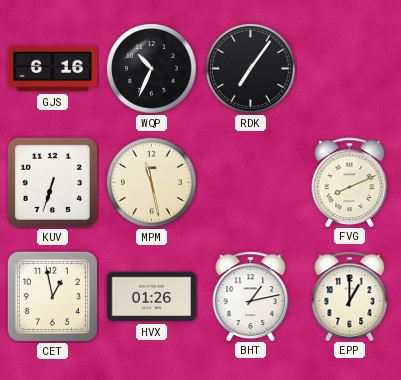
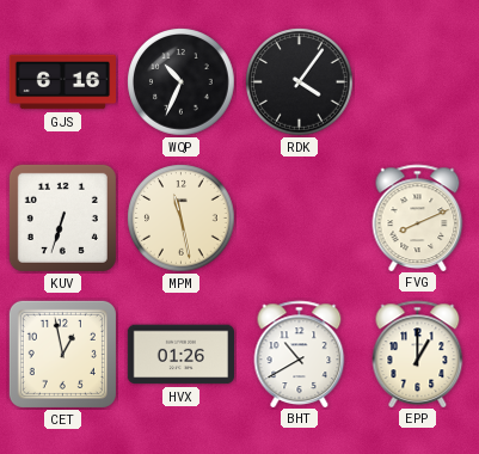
RDK: 7:06 -> 4:06 (300, 82)
BHT: 1:13 -> 10:40 (300, 354)
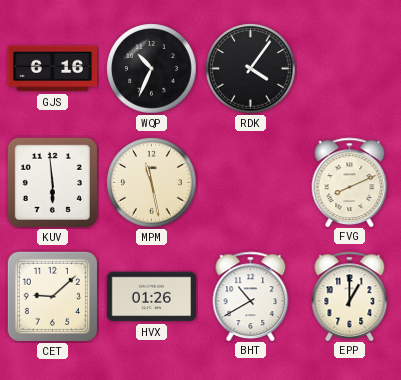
KUV: 6:33 -> 5:59 (52, 182)
CET: 12:58 -> 9:08 (52, 296)
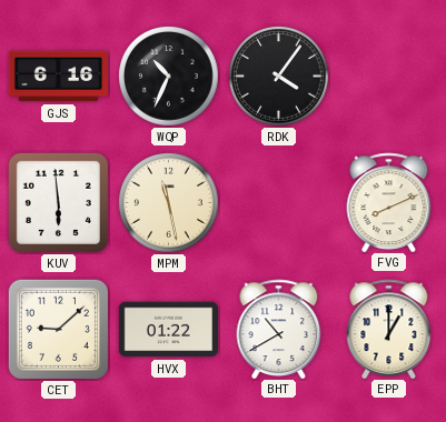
HVX: 01:26 -> 01:22 (168, 330)
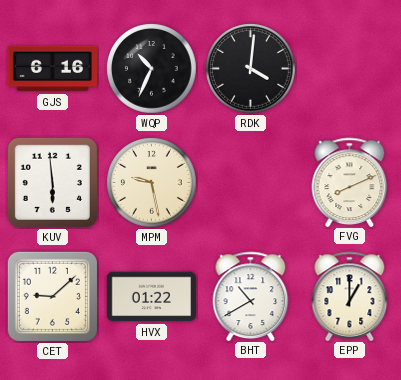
RDK: 4:06 -> 4:01 (251, 69)
MPM: 11:28 -> 9:28 (152, 183)
